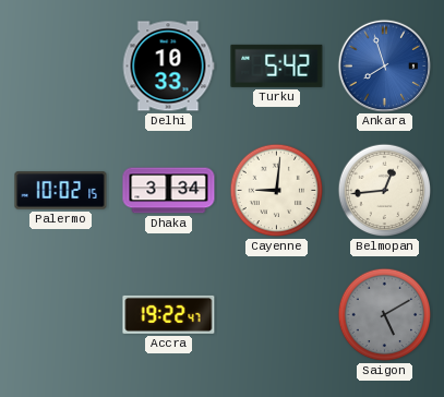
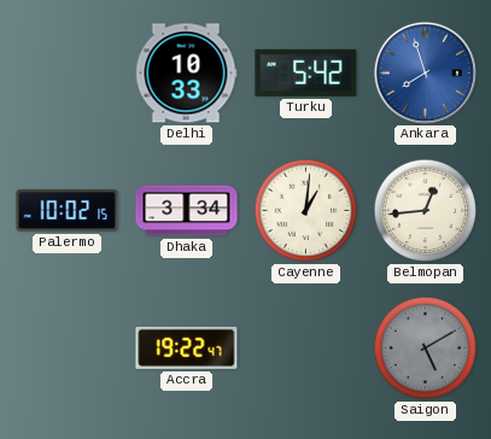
Cayenne: 9:01 -> 1:01 (306, 211)
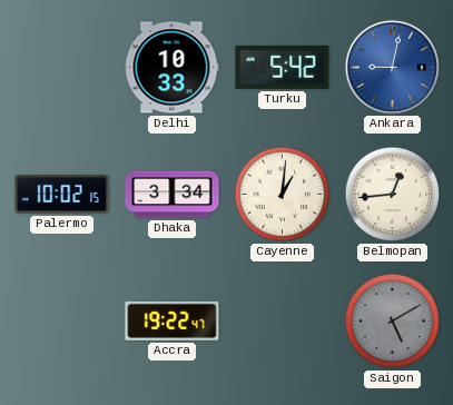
Ankara: 7:57 -> 9:02 (392, 67)
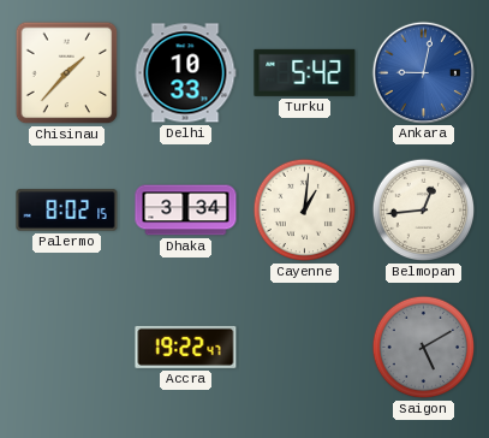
Chisinau: none -> 1:37 (67, 73)
Palermo: 10:02 -> 8:02 (67, 211)
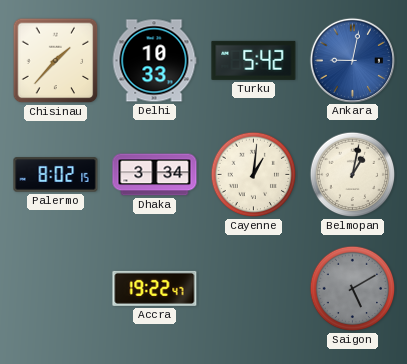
Belmopan: 12:44 -> 1:02 (353, 175)
